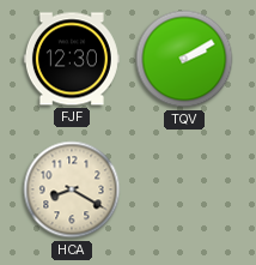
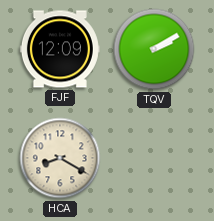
FJF: 12:30 -> 12:09 (60, 49)
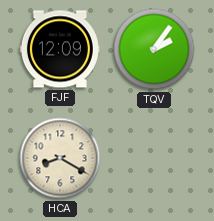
TQV: 2:10 -> 2:06 (154, 49)
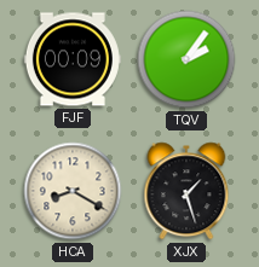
FJF: 12:09 -> 00:09 (73, 59)
XJX: none -> 1:27 (186, 191)
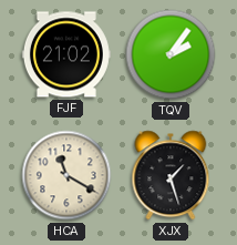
FJF: 00:09 -> 21:02 (66, 54)
HCA: 8:20 -> 11:20 (66, 175)
